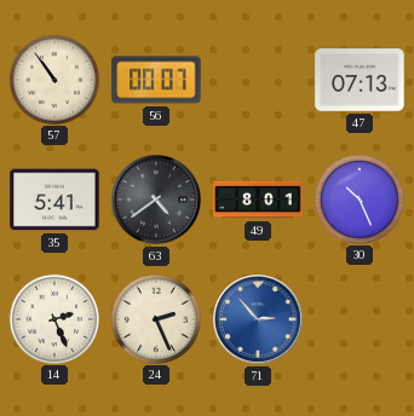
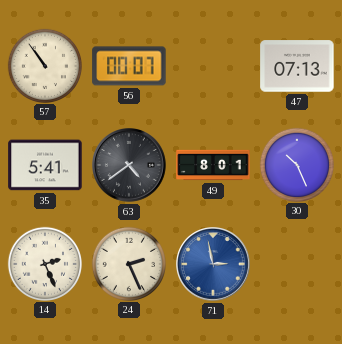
71: 2:53 -> 2:58 (214, 265)
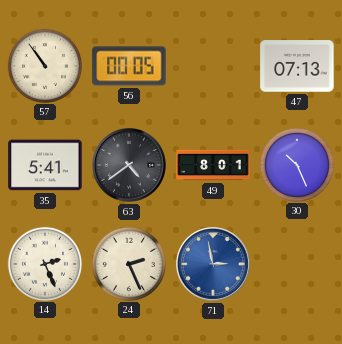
56: 00:07 -> 00:05 (129, 66)
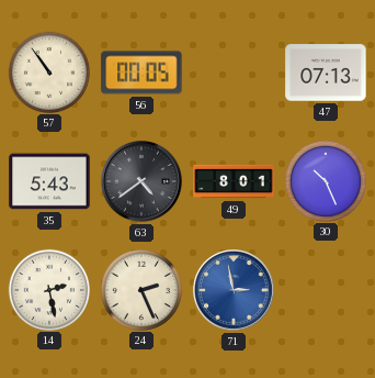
35: 5:41 -> 5:43 (49, 181)
14: 2:26 -> 2:28 (48, 289)
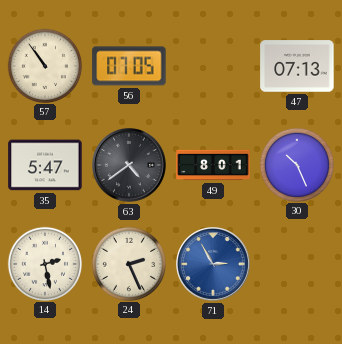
56: 00:05 -> 07:05 (129, 66)
35: 5:43 -> 5:47 (45, 165)
71: 2:58 -> 2:55 (214, 265)
